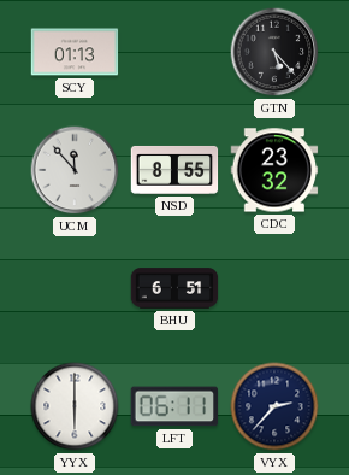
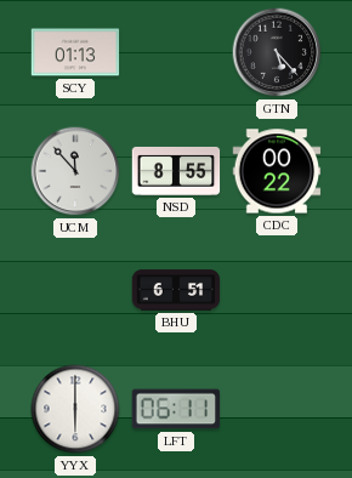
CDC: 23:32 -> 00:22 (277, 171)
VYX: 2:37 -> none (274, 406)
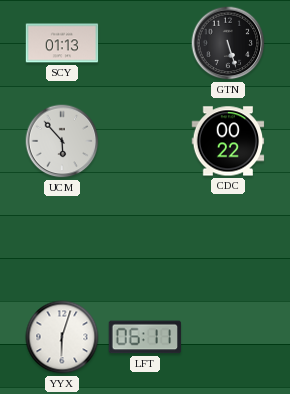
GTN: 5:23 -> 5:27 (228, 43)
UCM: 11:53 -> 5:53 (62, 141)
NSD: 8:55 -> none (176, 171)
BHU: 6:51 -> none (176, 290)
YYX: 6:00 -> 6:03 (62, 337)
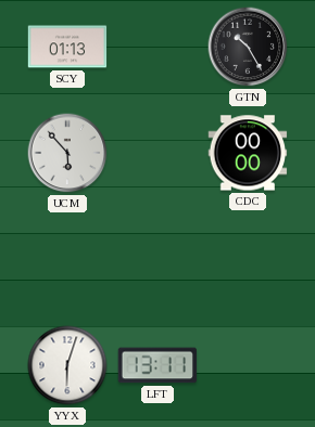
GTN: 5:27 -> 10:25 (248, 47)
CDC: 00:22 -> 00:00 (248, 153)
LFT: 06:11 -> 13:11 (157, 365)
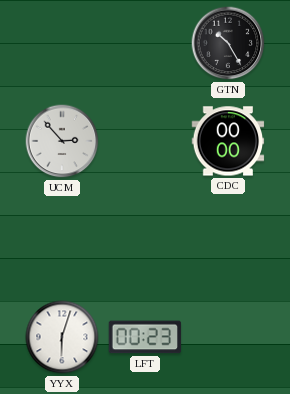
SCY: 01:13 -> none (67, 47)
UCM: 5:53 -> 2:53 (62, 141)
LFT: 13:11 -> 00:23 (145, 337)
